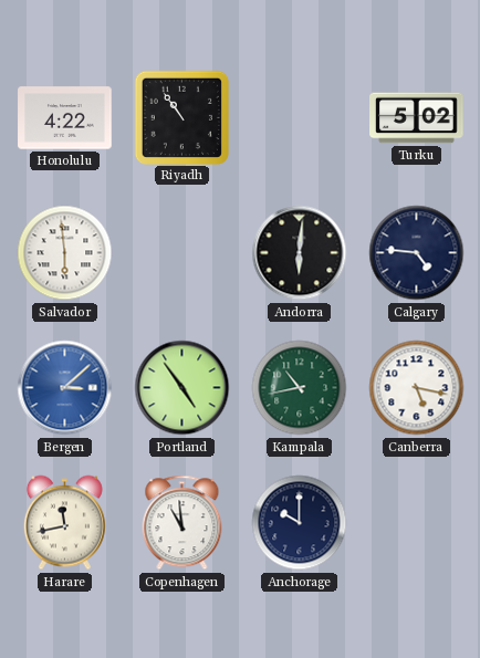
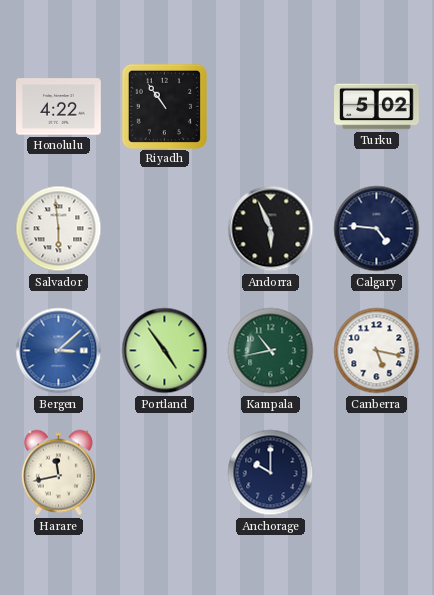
Andorra: 6:01 -> 5:56 (271, 229)
Copenhagen: 10:59 -> none (182, 523)
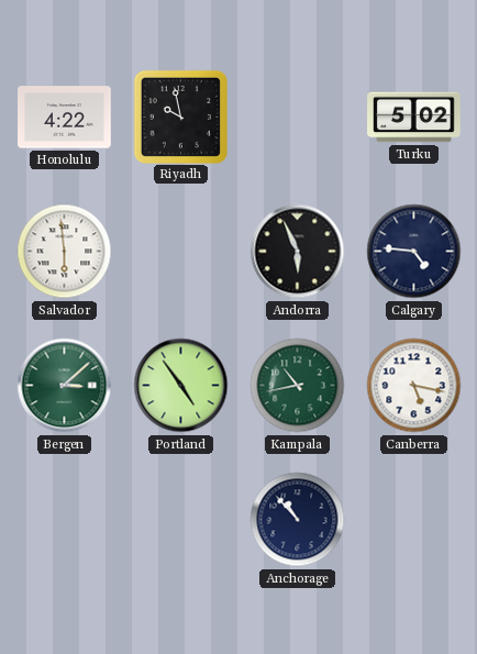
Riyadh: 10:54 -> 9:58 (180, 117)
Bergen dial: blue -> green (65, 386)
Harare: 11:43 -> none (58, 473)
Anchorage: 10:00 -> 10:53 (298, 520)
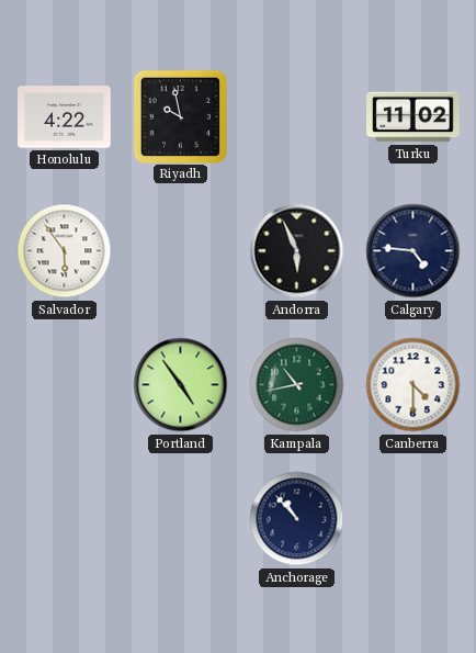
Turku: 5:02 -> 11:02 (413, 117)
Salvador: 5:59 -> 5:54 (65, 251)
Bergen: 3:08 -> none (65, 386)
Canberra: 5:17 -> 4:30 (413, 385)
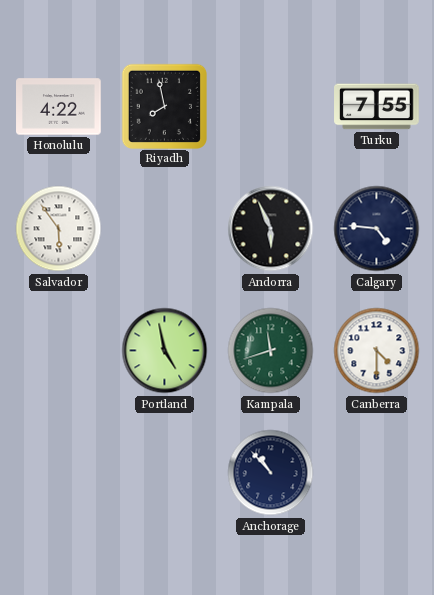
Riyadh: 9:58 -> 7:58 (164, 106)
Turku: 11:02 -> 7:55 (377, 107)
Portland: 4:54 -> 4:58 (165, 351)
Kampala: 10:43 -> 11:42 (271, 351)
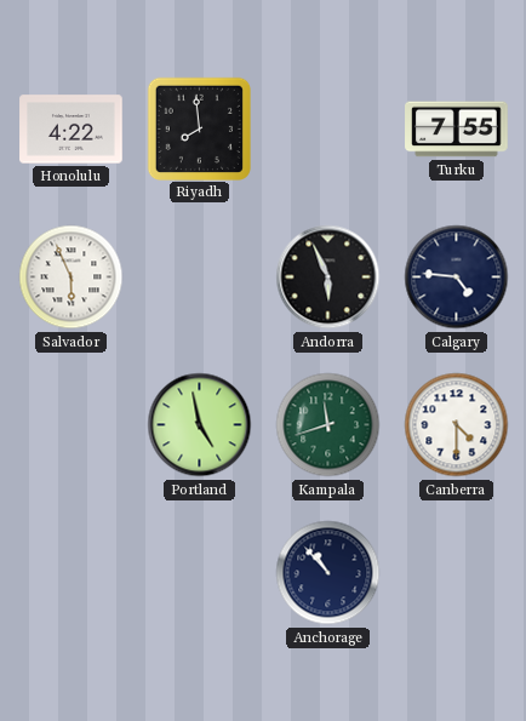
Riyadh: 7:58 -> 7:59 (199, 128)
Salvador: 5:54 -> 5:56 (72, 277)
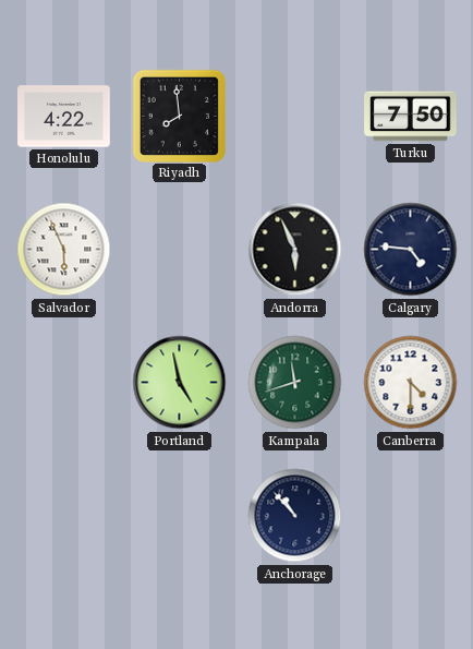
Turku: 7:55 -> 7:50 (411, 117)
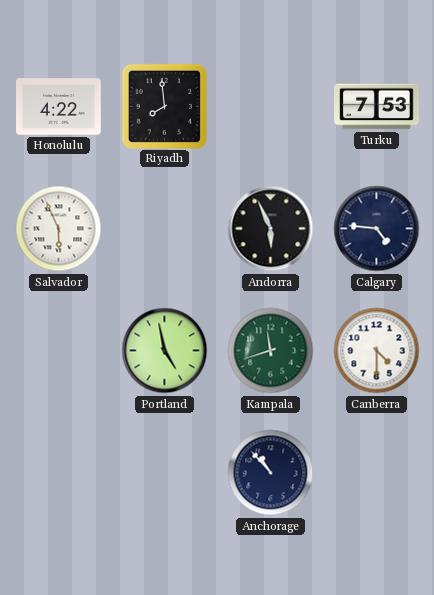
Turku: 7:50 -> 7:53 (377, 107)
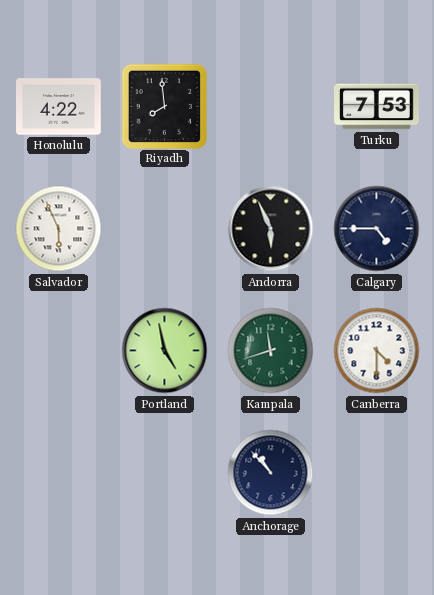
Calgary: 4:46 -> 4:45 (377, 229)
